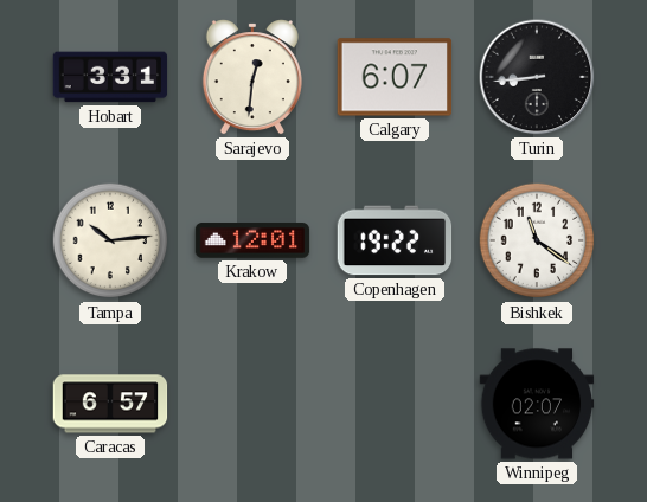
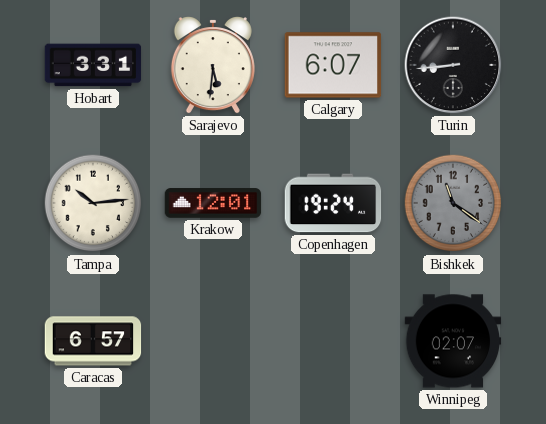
Sarajevo: 12:31 -> 5:31 (213, 65)
Copenhagen: 19:22 -> 19:24 (333, 203)
Bishkek dial: white -> grey (453, 203)
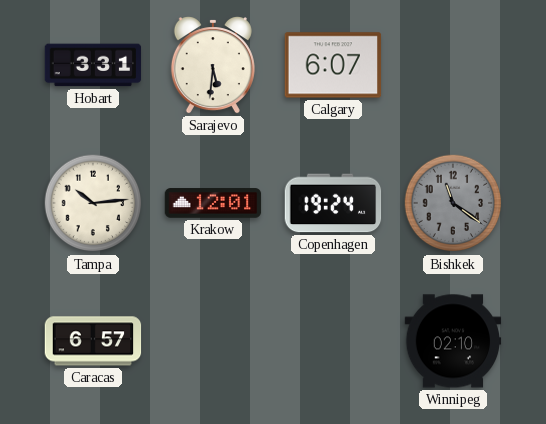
Turin: 8:44 -> none (453, 65)
Winnipeg: 02:07 -> 02:10 (453, 341)
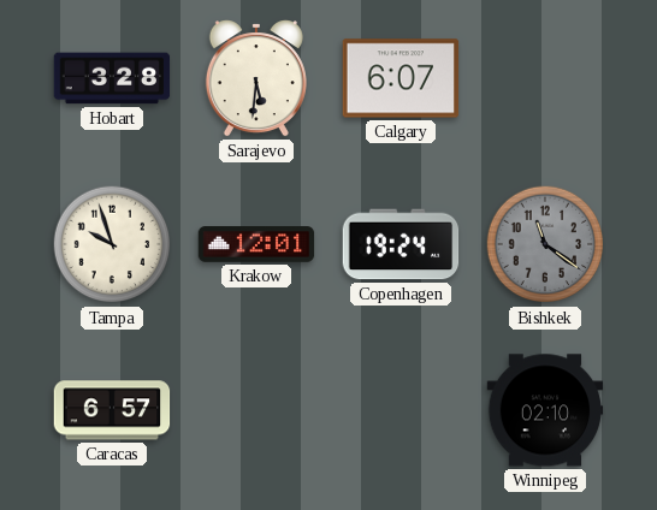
Hobart: 3:31 -> 3:28 (112, 78)
Tampa: 10:14 -> 9:57 (112, 244)
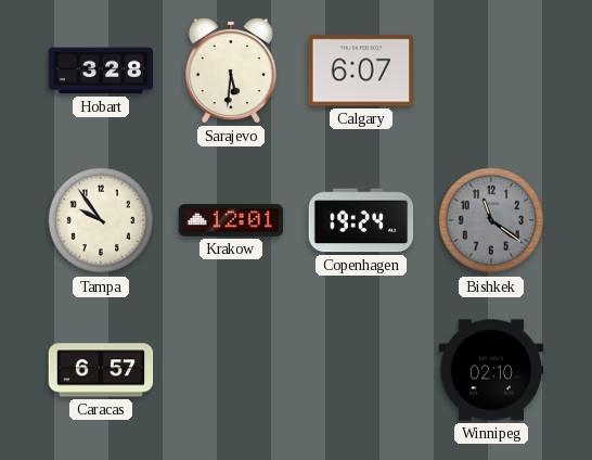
Tampa: 9:57 -> 9:54 (101, 220)
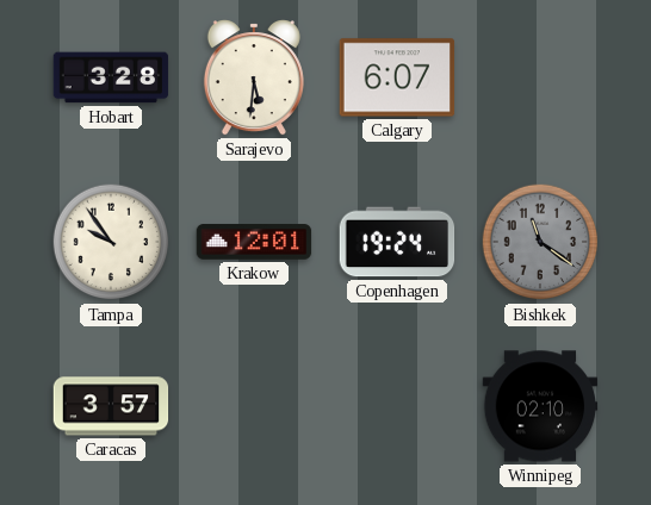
Caracas: 6:57 -> 3:57 (111, 406)
